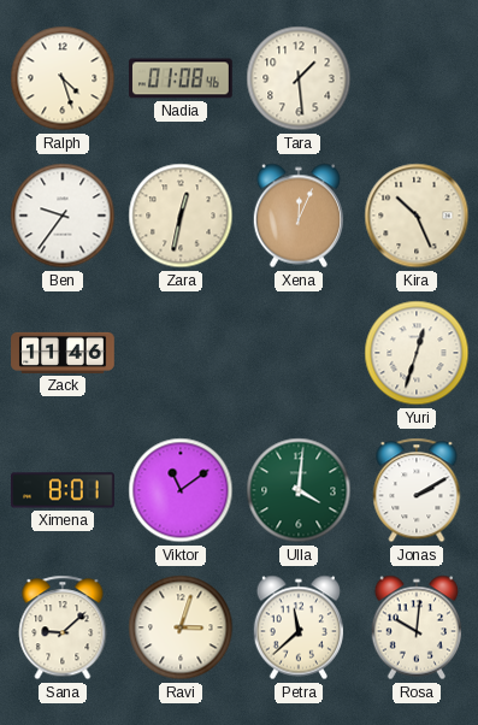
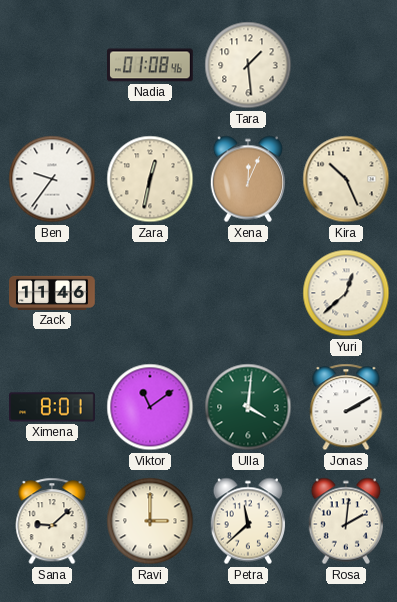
Ralph: 4:27 -> none (63, 78)
Yuri: 12:33 -> 12:38 (346, 293)
Ravi: 3:03 -> 3:00 (150, 521)
Rosa: 10:01 -> 2:01 (345, 521)
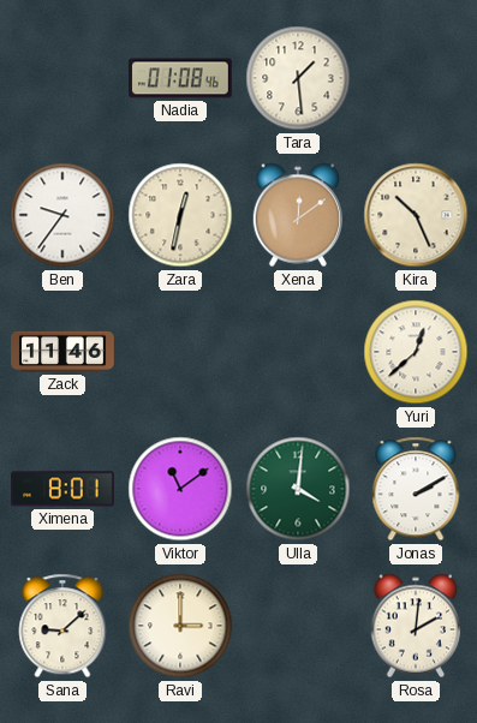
Xena: 12:04 -> 12:09 (297, 215)
Petra: 11:38 -> none (247, 521)
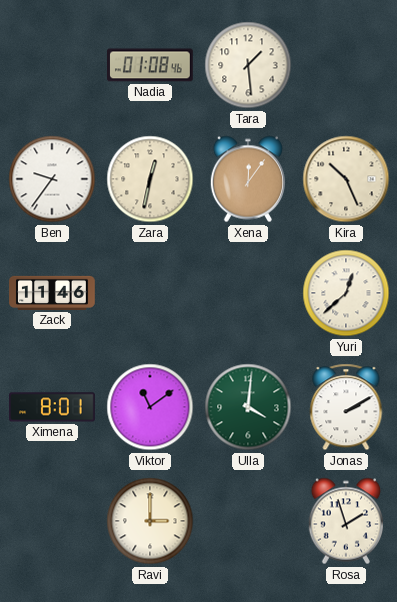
Xena: 12:09 -> 12:06 (247, 179)
Sana: 9:08 -> none (62, 626)
Rosa: 2:01 -> 1:57 (345, 521)
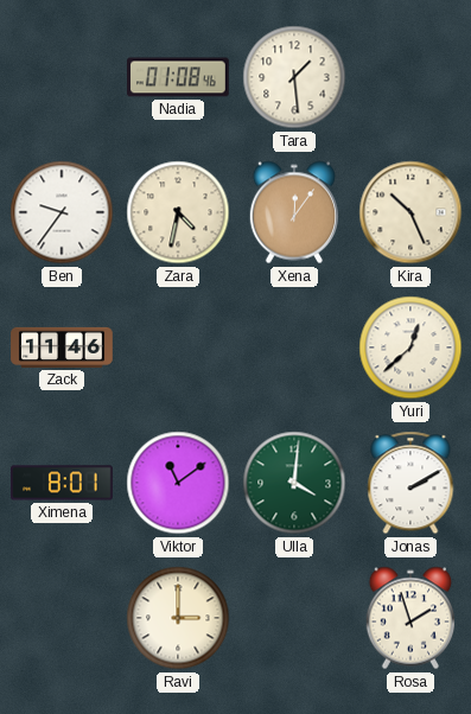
Zara: 12:32 -> 4:32 (178, 212)
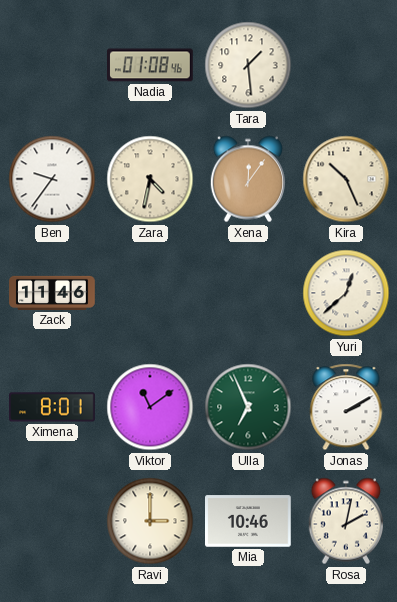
Ulla: 4:01 -> 6:56 (248, 407)
Mia: none -> 10:46 (249, 521)
Rosa: 1:57 -> 2:02 (345, 521)
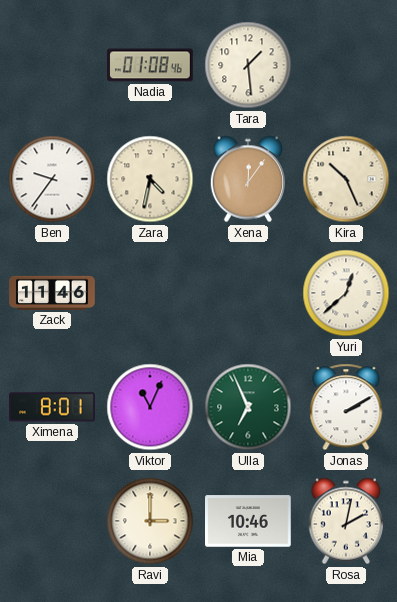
Viktor: 11:09 -> 11:04 (150, 407)
